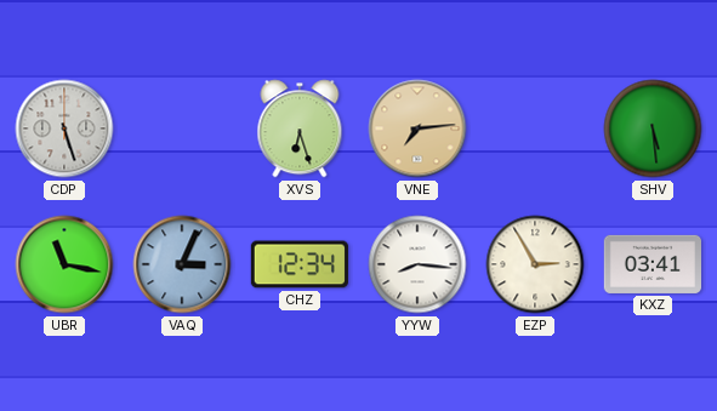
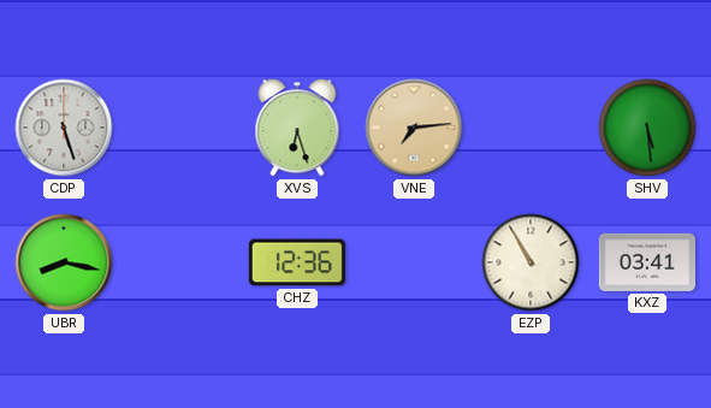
UBR: 11:17 -> 8:17 (64, 262)
VAQ: 3:04 -> none (182, 264)
CHZ: 12:34 -> 12:36 (296, 262)
YYW: 8:16 -> none (417, 264)
EZP: 2:55 -> 10:55 (531, 262)
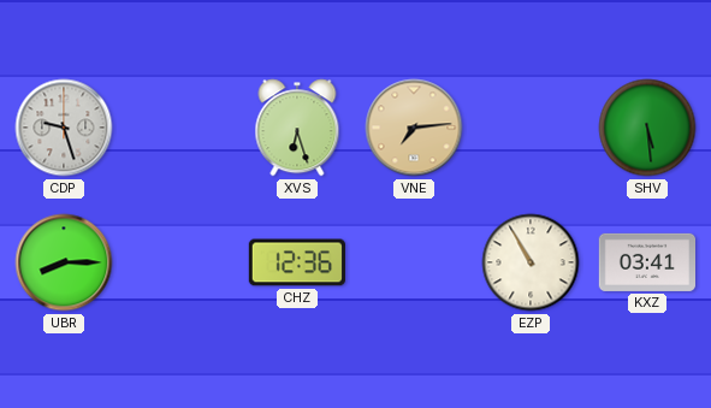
CDP: 5:27 -> 9:27 (64, 128)
UBR: 8:17 -> 8:15 (64, 262)
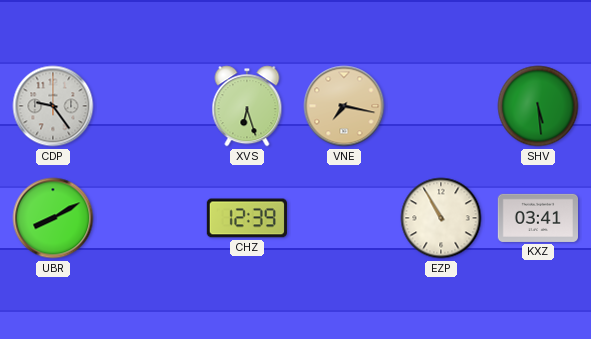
CDP: 9:27 -> 9:24 (53, 106)
VNE: 7:14 -> 7:17 (344, 106)
UBR: 8:15 -> 8:10 (53, 218)
CHZ: 12:36 -> 12:39 (246, 218)
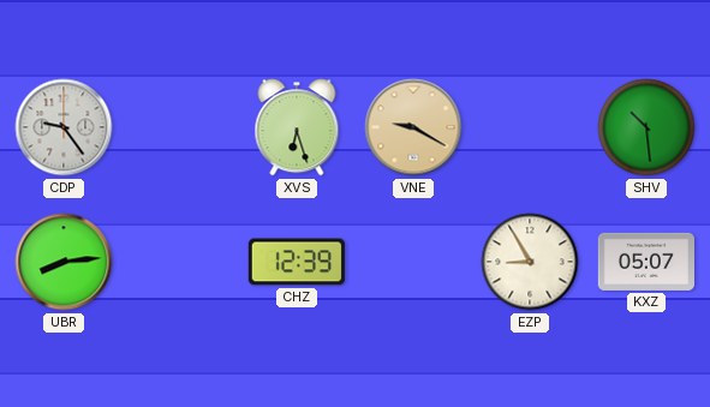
VNE: 7:17 -> 9:20 (413, 127)
SHV: 5:29 -> 10:29 (646, 127)
UBR: 8:10 -> 8:14 (64, 262)
EZP: 10:55 -> 8:55 (530, 262)
KXZ: 03:41 -> 05:07 (645, 262)
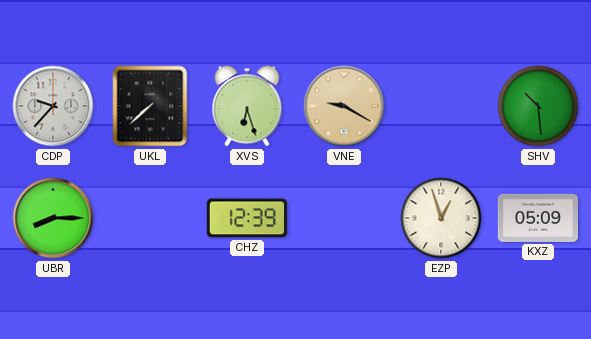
CDP: 9:24 -> 9:37 (53, 106)
UKL: none -> 7:38 (150, 106)
UBR: 8:14 -> 8:15 (53, 218)
EZP: 8:55 -> 12:57 (441, 218)
KXZ: 05:07 -> 05:09 (537, 218)
